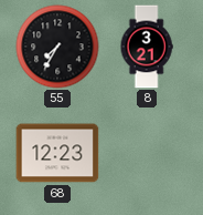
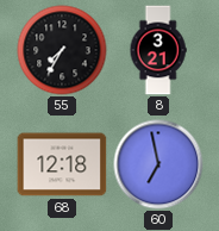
68: 12:23 -> 12:18 (62, 164)
60: none -> 6:58 (158, 164)
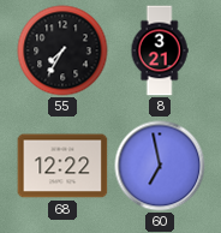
68: 12:18 -> 12:22 (62, 166)
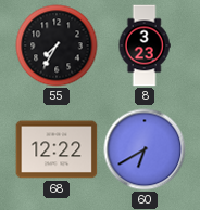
8: 3:21 -> 3:23 (145, 45)
60: 6:58 -> 6:40 (145, 149)
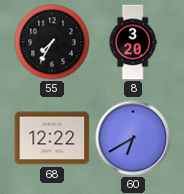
8: 3:23 -> 3:20 (133, 42)
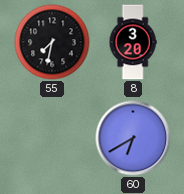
55: 7:35 -> 7:32 (52, 42)
68: 12:22 -> none (52, 138)
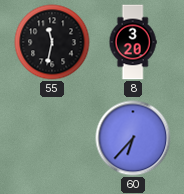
55: 7:32 -> 11:32 (52, 42)
60: 6:40 -> 6:37 (133, 138)
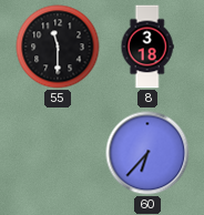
55: 11:32 -> 11:30 (58, 47)
8: 3:20 -> 3:18 (147, 47)
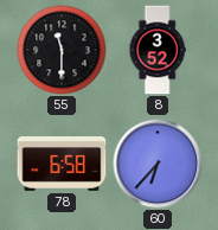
8: 3:18 -> 3:52 (158, 50)
78: none -> 6:58 (62, 165)
